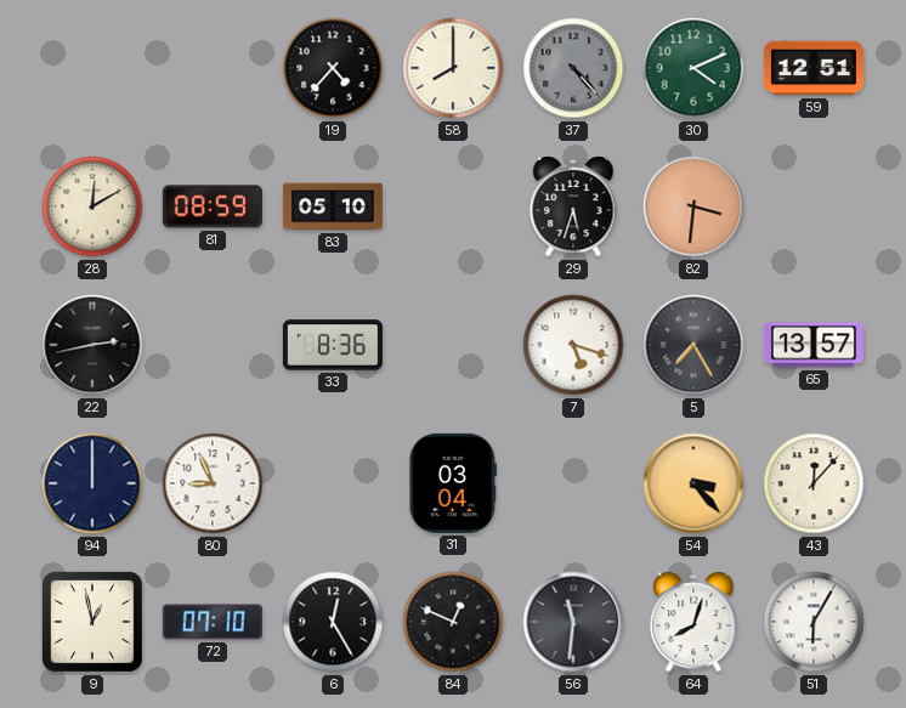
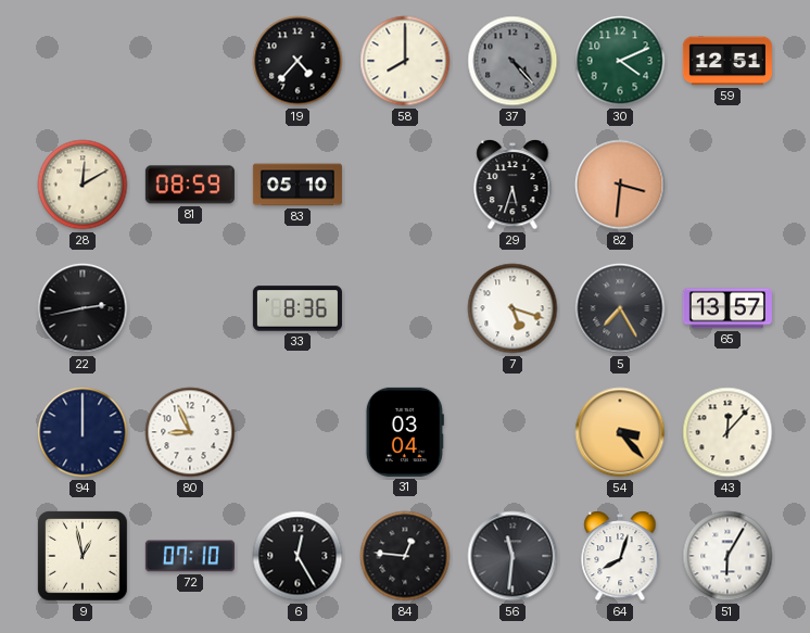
84: 12:49 -> 12:46 (405, 556)
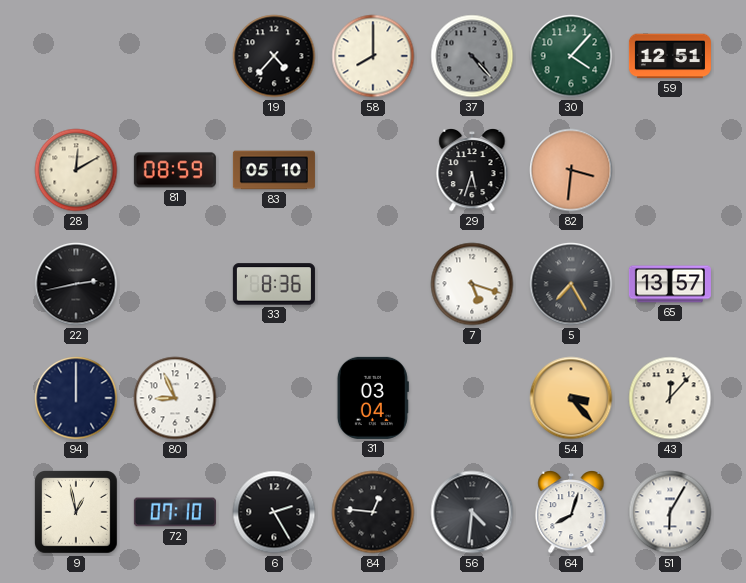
30: 4:11 -> 4:07 (571, 56)
6: 12:25 -> 2:25 (274, 512)
56: 11:31 -> 4:31 (472, 512)
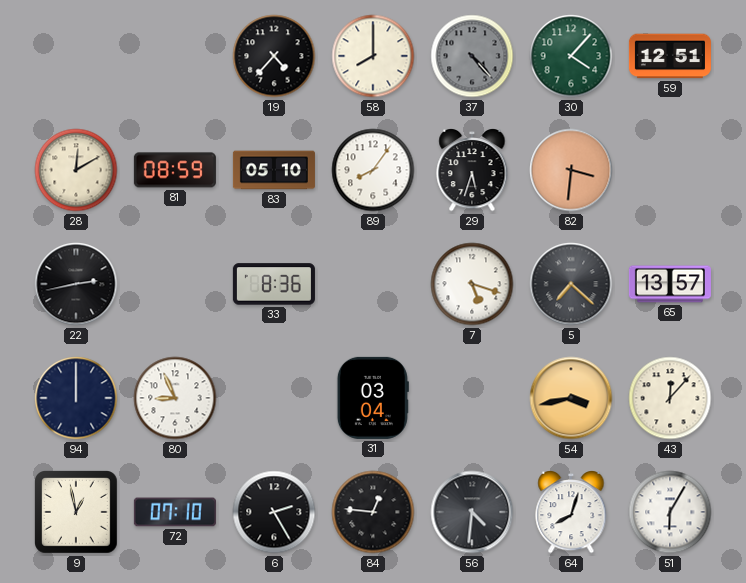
89: none -> 8:06 (373, 170)
5: 7:25 -> 7:22 (571, 284)
54: 3:23 -> 3:43 (571, 398)
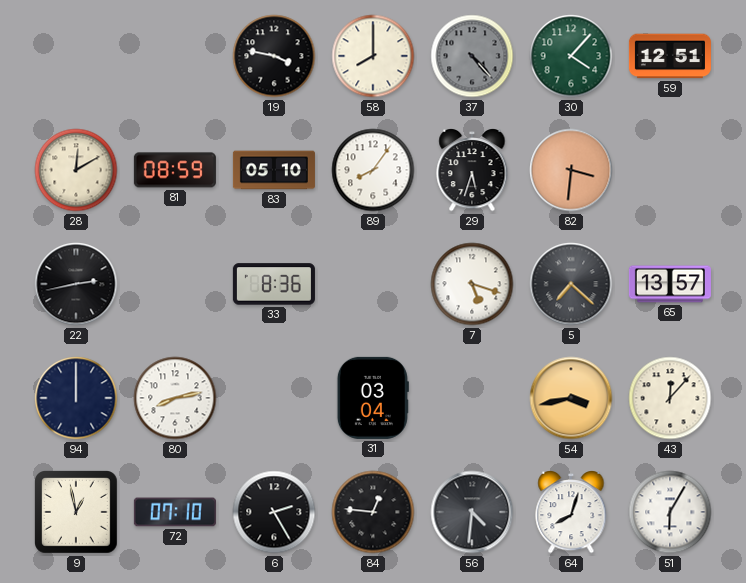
19: 4:37 -> 3:47 (274, 56)
80: 8:56 -> 8:13 (175, 398)
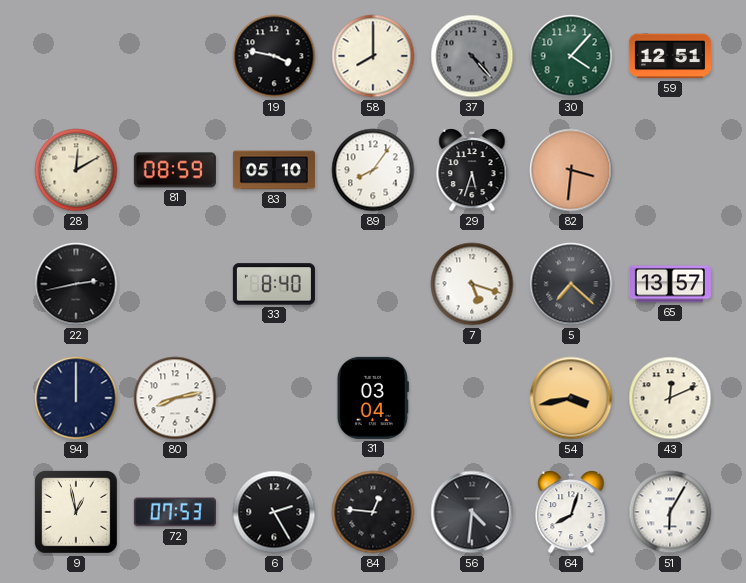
33: 8:36 -> 8:40 (274, 284)
43: 12:07 -> 12:11 (670, 398)
72: 07:10 -> 07:53 (175, 512)
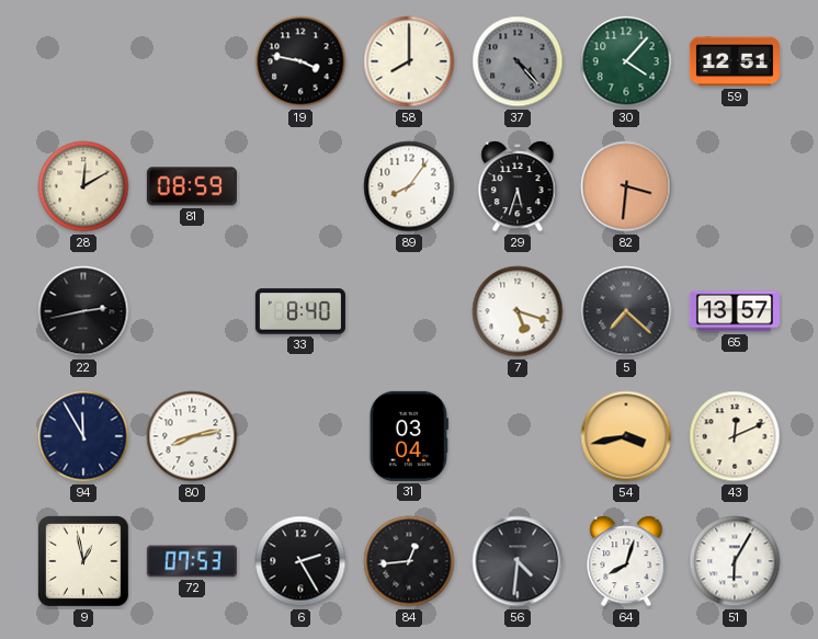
83: 05:10 -> none (274, 170)
94: 12:00 -> 11:55 (83, 436)
84: 12:46 -> 12:44 (409, 561)
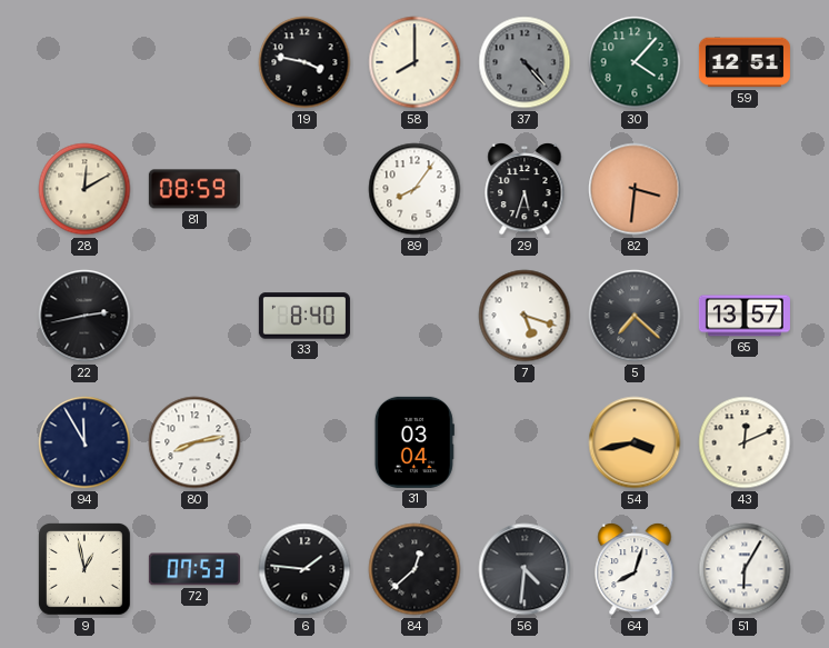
6: 2:25 -> 1:46 (304, 569)
84: 12:44 -> 12:38 (414, 569)
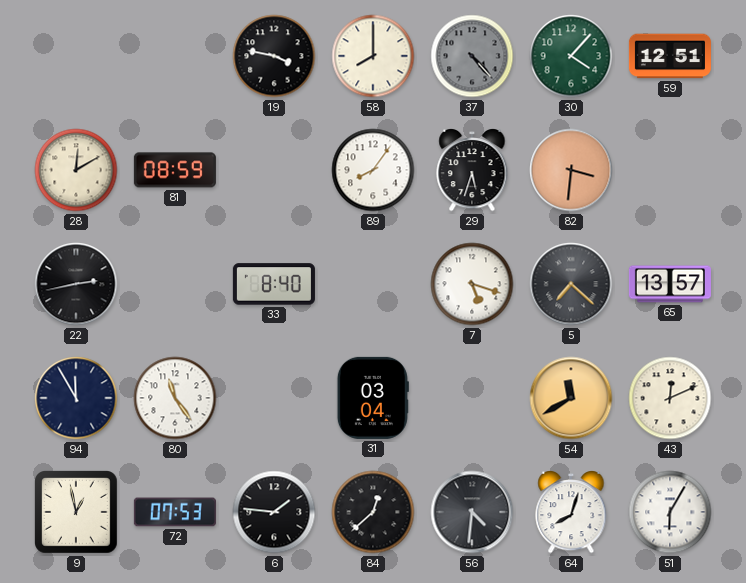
80: 8:13 -> 11:24 (175, 398)
54: 3:43 -> 11:40 (571, 398)
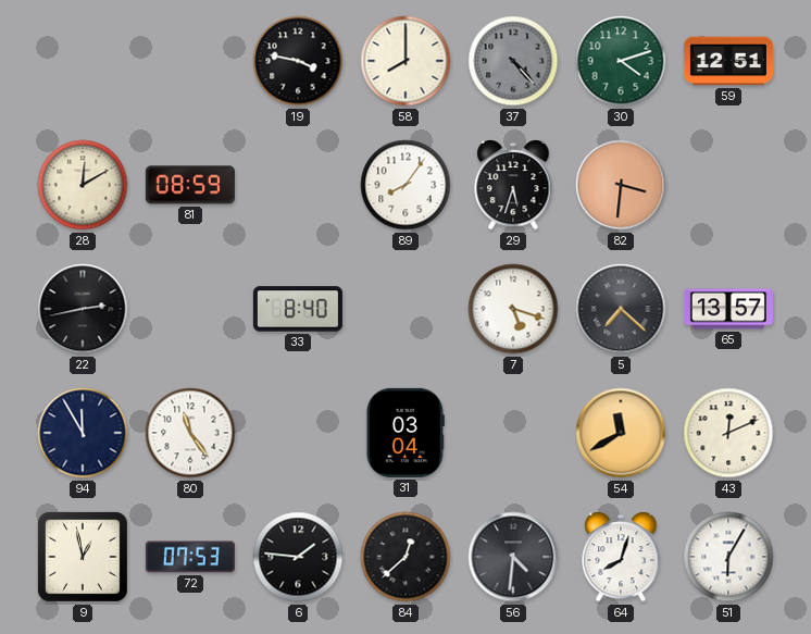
30: 4:07 -> 4:12 (621, 61)
